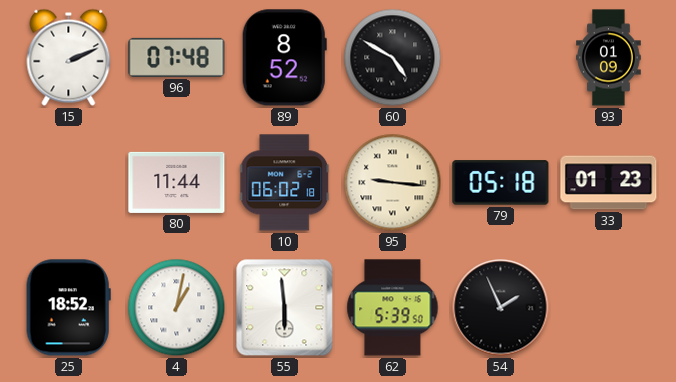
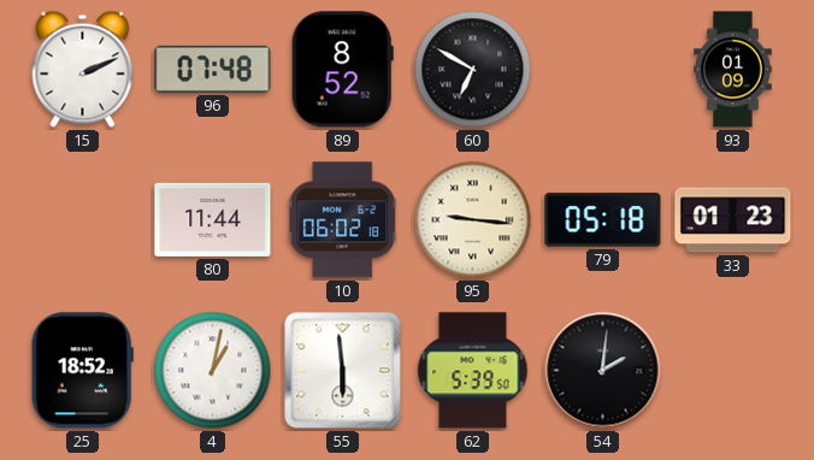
60: 4:50 -> 6:50 (473, 70)
54: 1:56 -> 2:01 (603, 371)
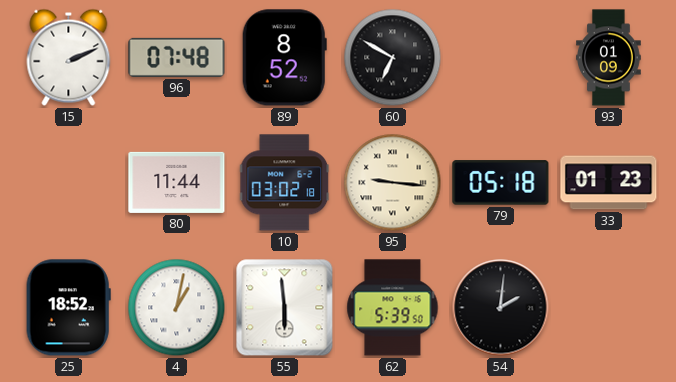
10: 06:02 -> 03:02 (285, 183)
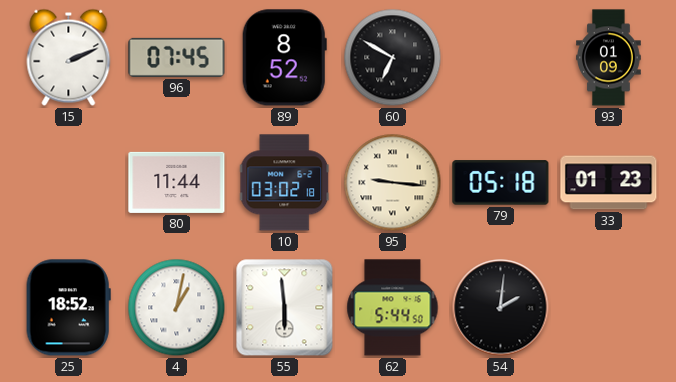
96: 07:48 -> 07:45 (177, 57)
62: 5:39 -> 5:44 (393, 308)
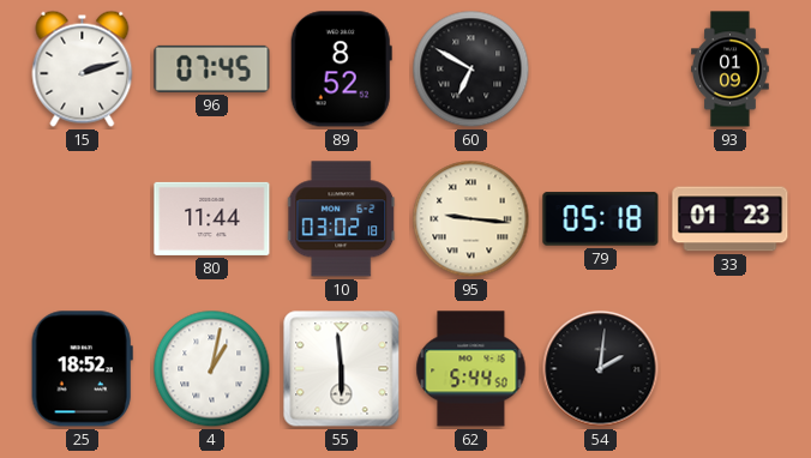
15: 2:11 -> 2:12 (83, 68)
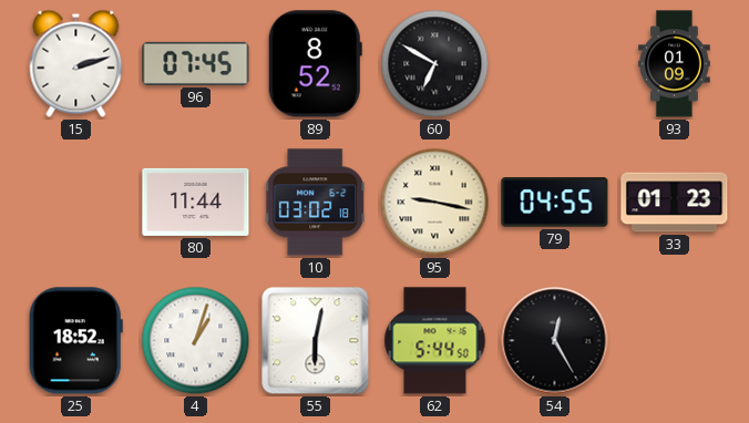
95: 9:16 -> 9:17 (435, 203)
79: 05:18 -> 04:55 (555, 203)
4: 1:02 -> 1:03 (196, 341)
55: 5:59 -> 6:02 (316, 341)
54: 2:01 -> 12:25 (555, 341)
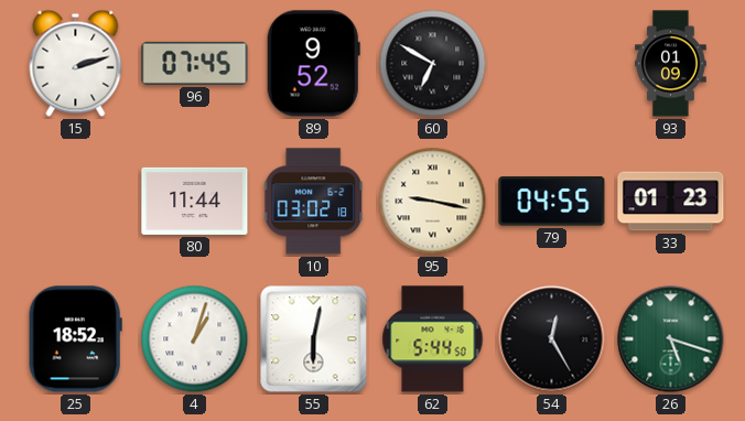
89: 8:52 -> 9:52 (313, 64)
26: none -> 5:18 (671, 339)
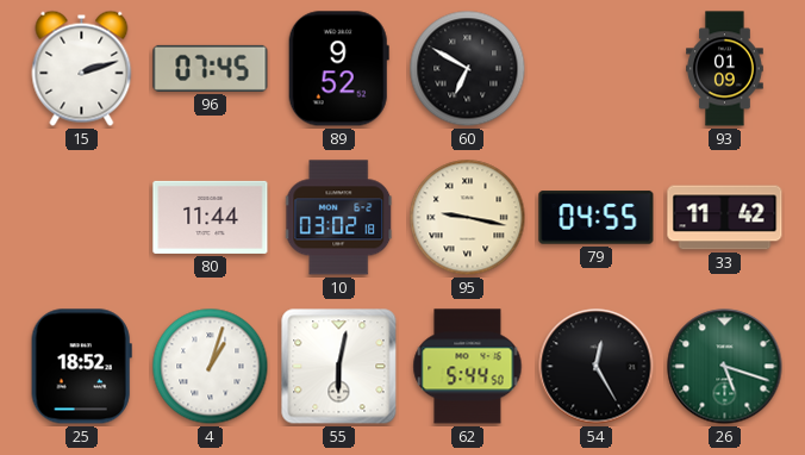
33: 01:23 -> 11:42 (725, 218)
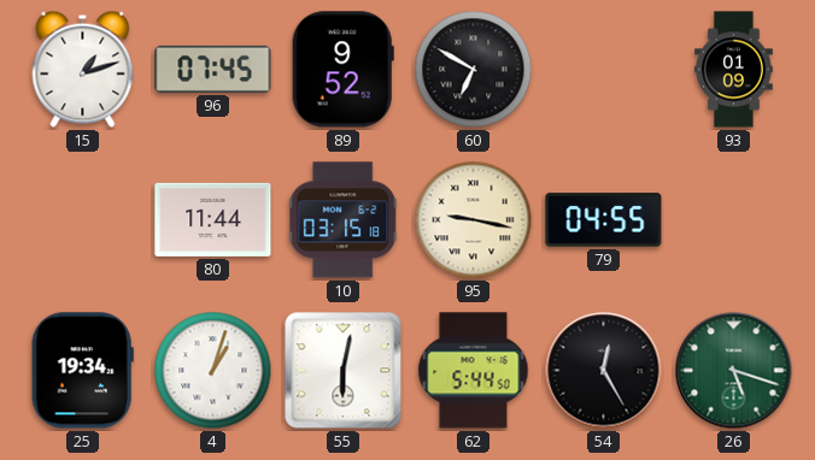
15: 2:12 -> 1:12 (83, 69)
10: 03:02 -> 03:15 (344, 220)
33: 11:42 -> none (725, 218)
25: 18:52 -> 19:34 (82, 371)
